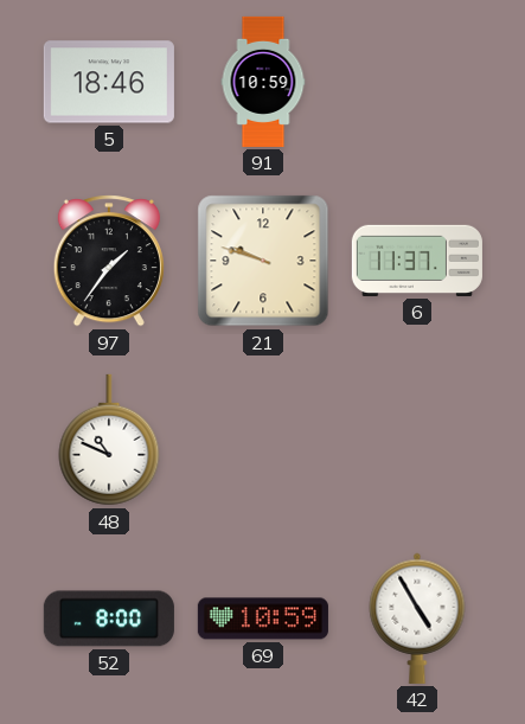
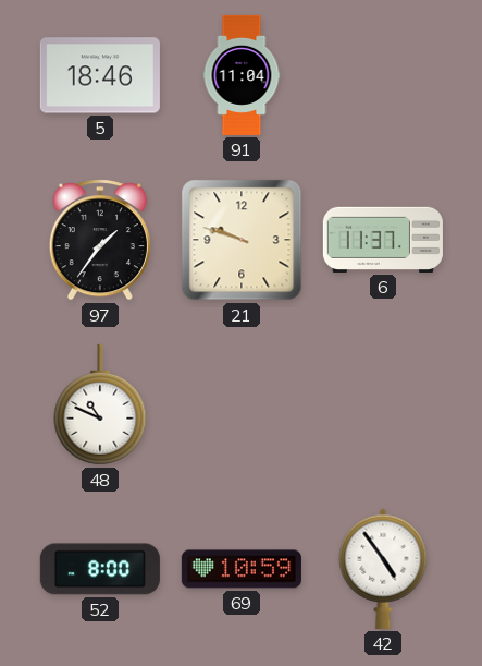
91: 10:59 -> 11:04 (242, 75)
42: 4:55 -> 4:54 (383, 569)
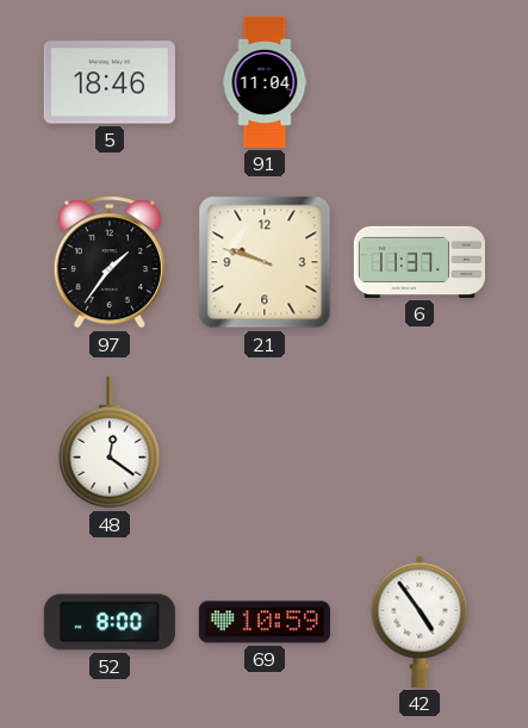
48: 10:49 -> 12:21 (110, 442)
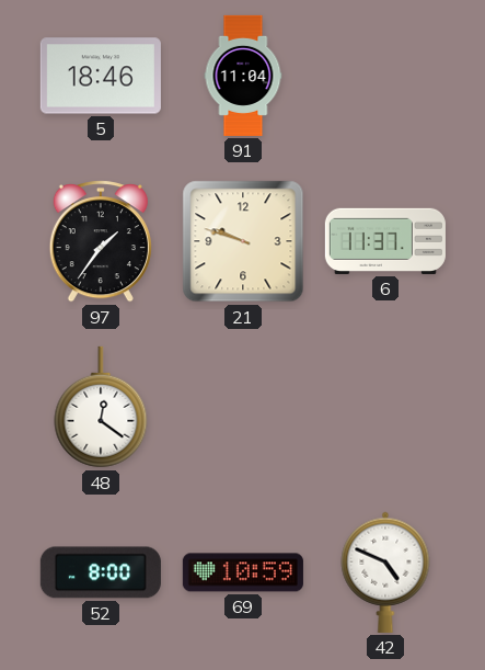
42: 4:54 -> 4:49 (385, 572)
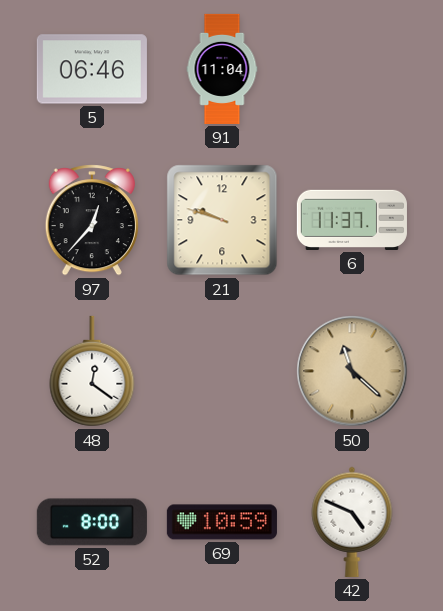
5: 18:46 -> 06:46 (92, 69)
97: 1:36 -> 12:37 (92, 220)
50: none -> 11:22 (352, 371)
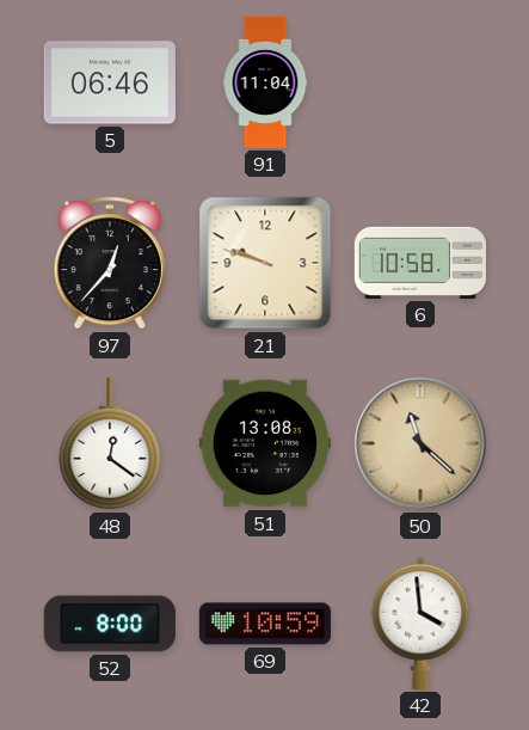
6: 11:37 -> 10:58 (420, 263)
51: none -> 13:08 (265, 443)
42: 4:49 -> 3:59 (420, 624)
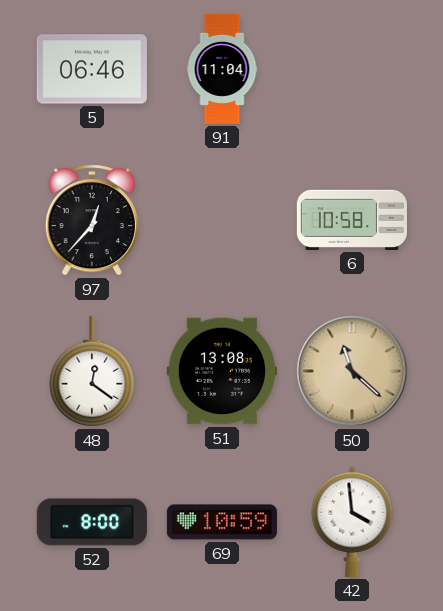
21: 9:48 -> none (265, 263)
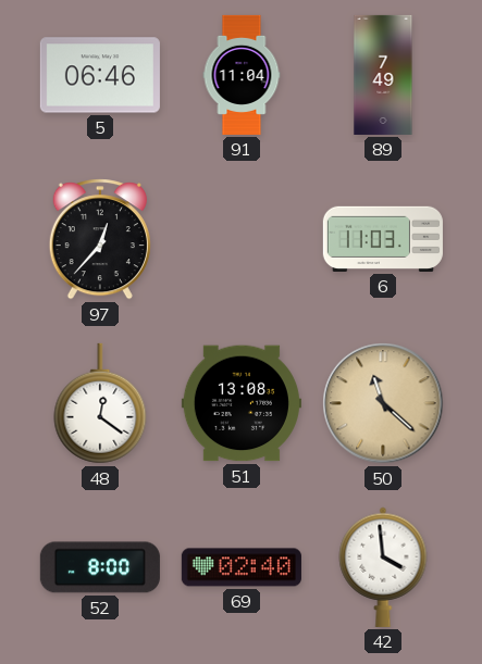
89: none -> 7:49 (383, 75)
6: 10:58 -> 11:03 (383, 239)
69: 10:59 -> 02:40 (242, 567)
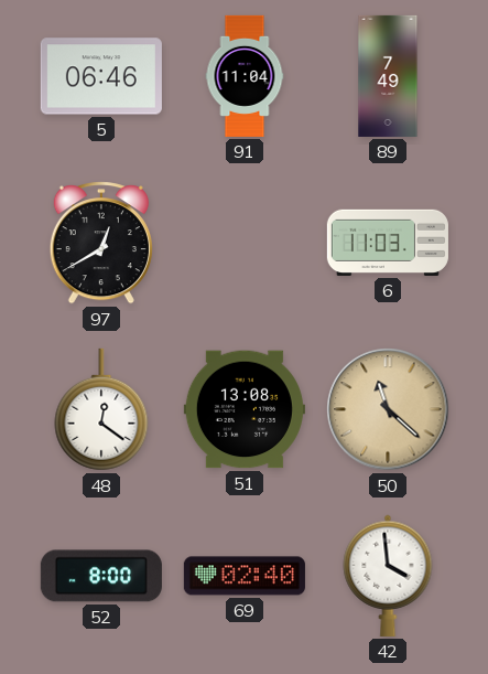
97: 12:37 -> 12:40 (101, 243)
